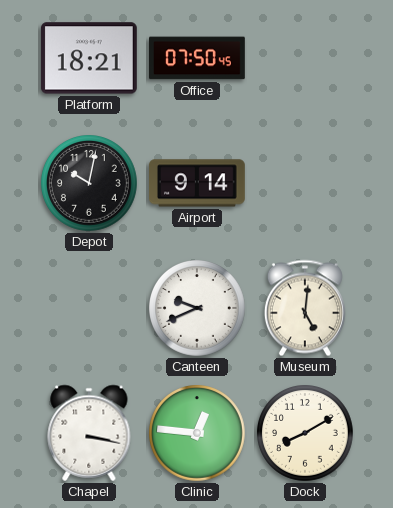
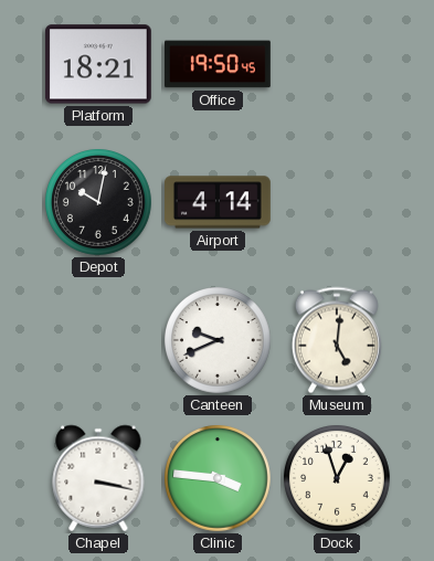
Office: 07:50 -> 19:50 (219, 64)
Airport: 9:14 -> 4:14 (219, 202)
Clinic: 12:46 -> 3:46 (219, 479)
Dock: 8:10 -> 12:57 (338, 479)
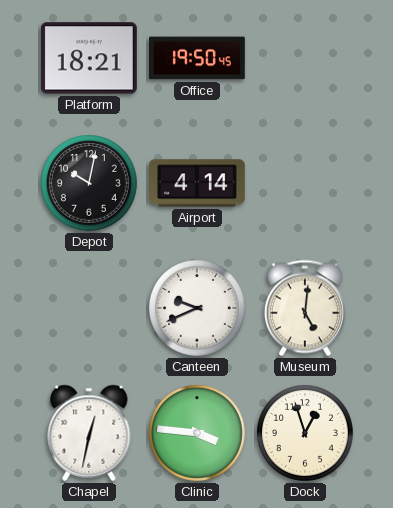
Chapel: 3:17 -> 12:32 (89, 433)
